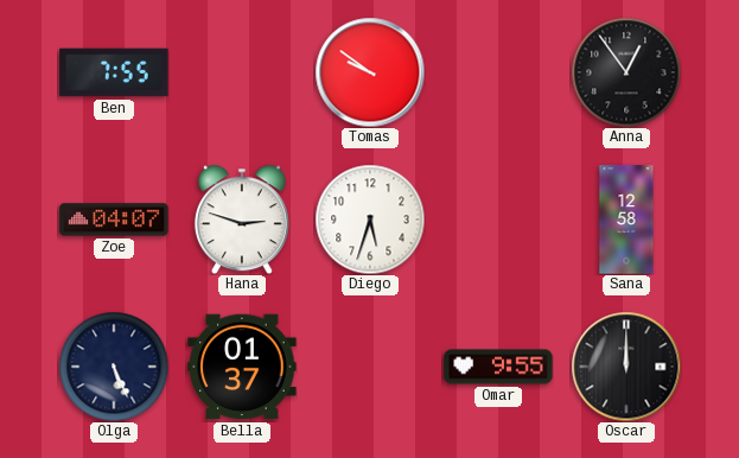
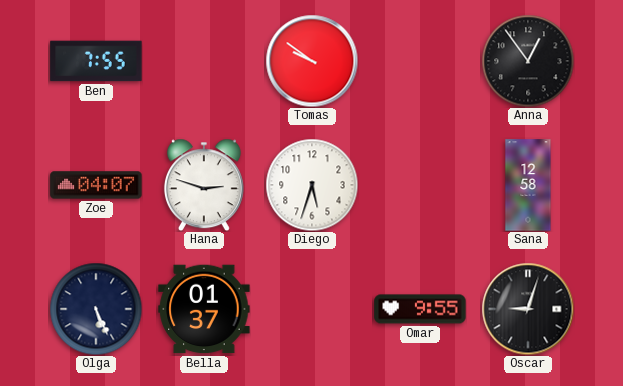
Oscar: 12:00 -> 9:03 (528, 309)
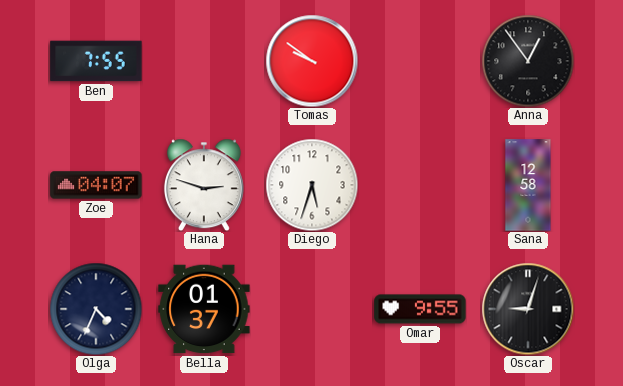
Olga: 5:26 -> 4:34 (96, 309)
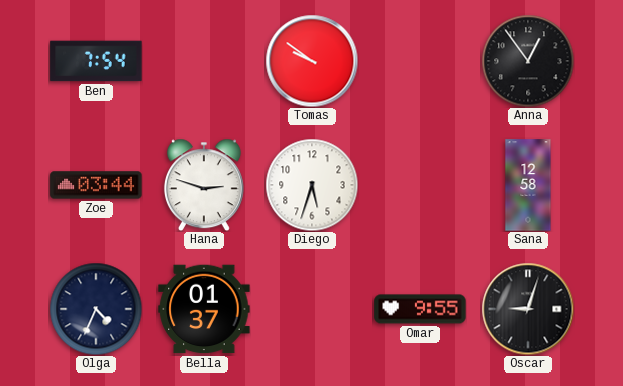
Ben: 7:55 -> 7:54 (96, 61)
Zoe: 04:07 -> 03:44 (96, 185)
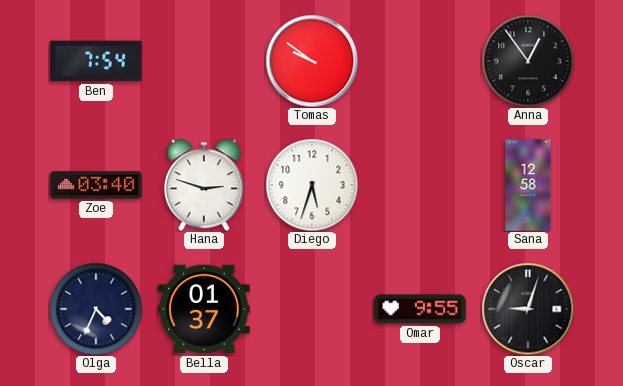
Zoe: 03:44 -> 03:40 (96, 185)
